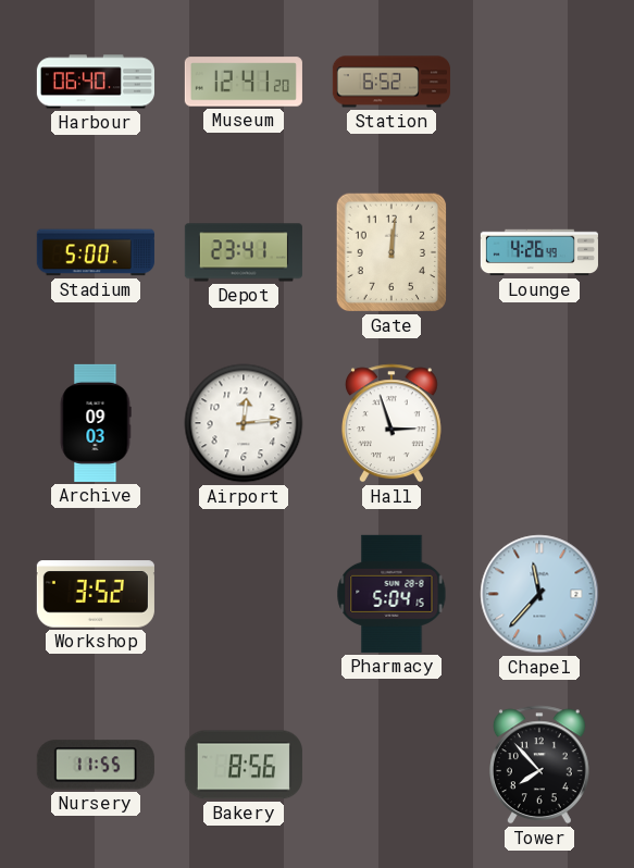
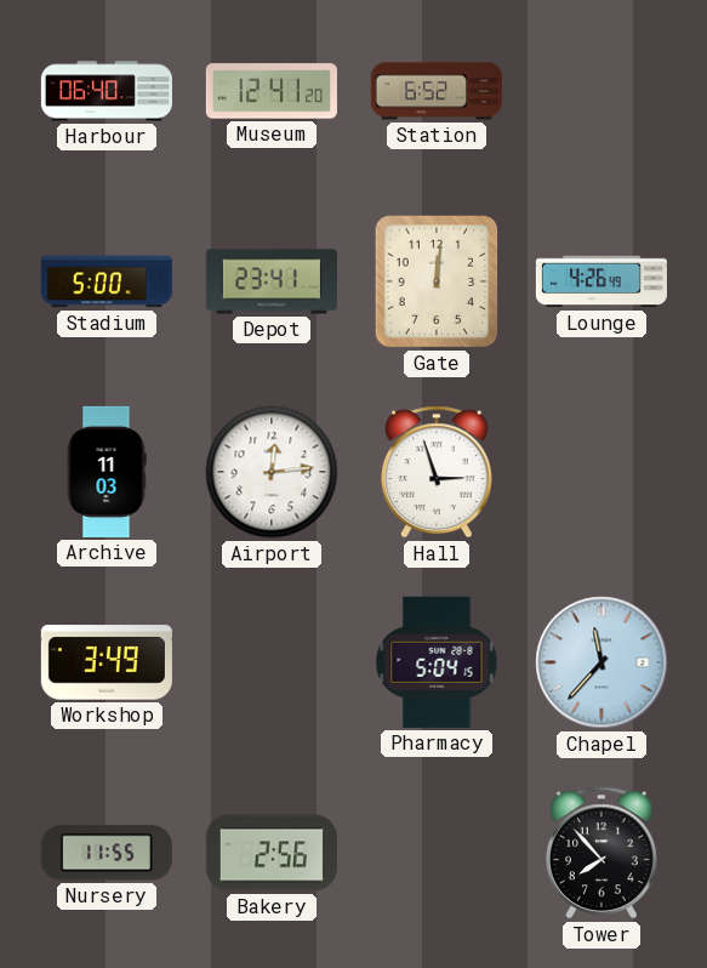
Archive: 09:03 -> 11:03 (107, 472)
Workshop: 3:52 -> 3:49 (107, 662)
Bakery: 8:56 -> 2:56 (272, 853)
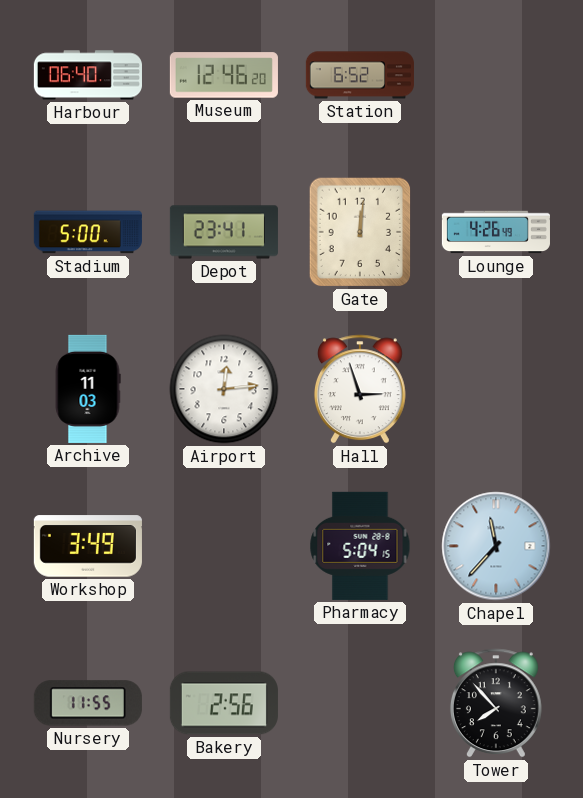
Museum: 12:41 -> 12:46 (224, 75)
